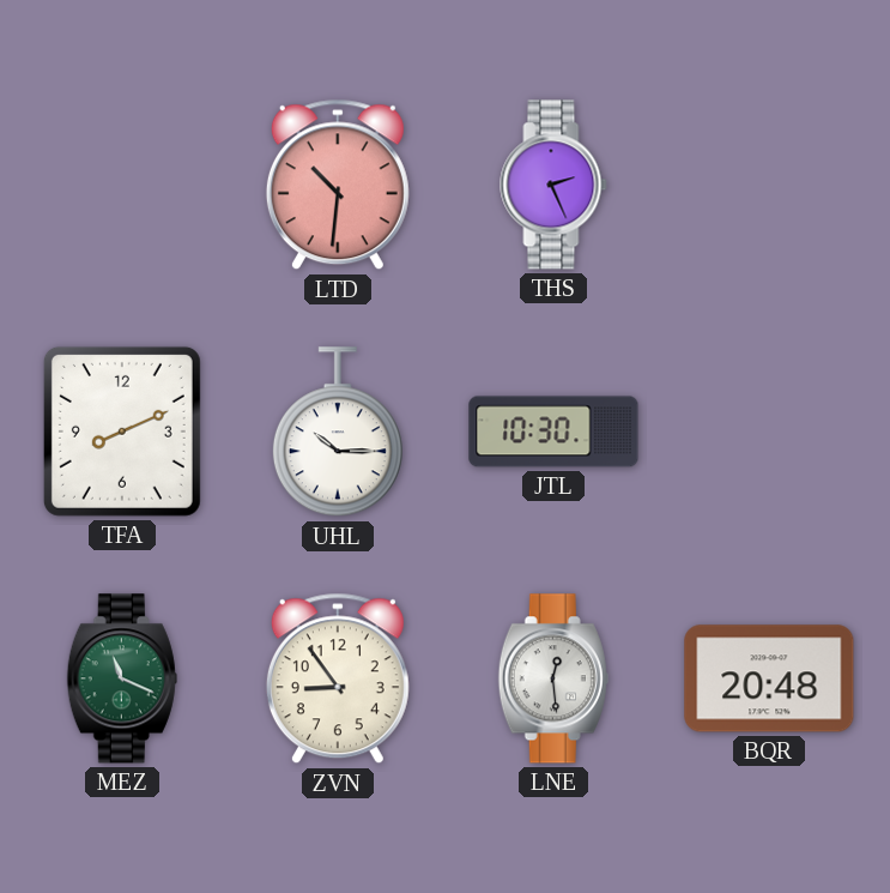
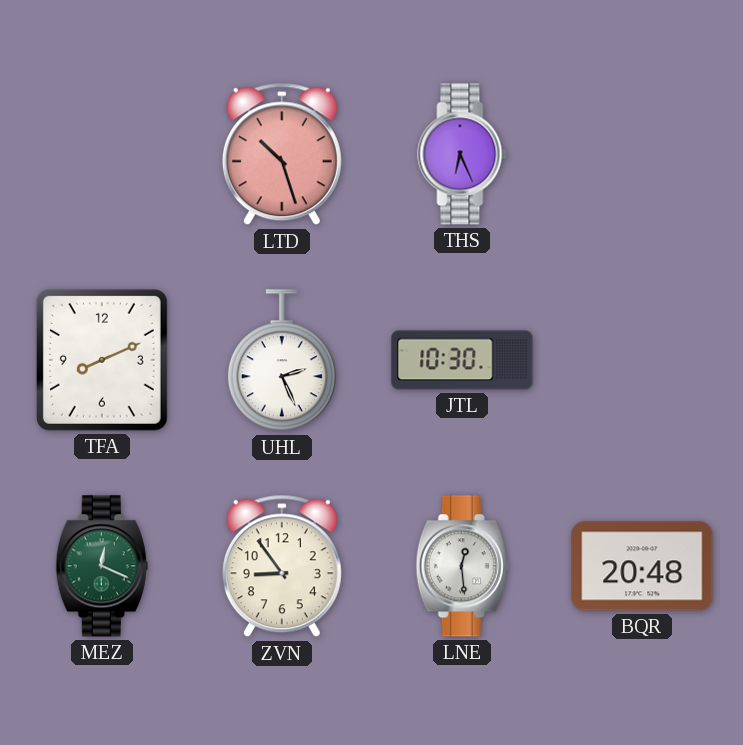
LTD: 10:31 -> 10:27 (282, 154)
THS: 2:26 -> 6:26 (462, 154)
UHL: 10:15 -> 2:26 (282, 361)
MEZ: 11:19 -> 12:19 (102, 566)
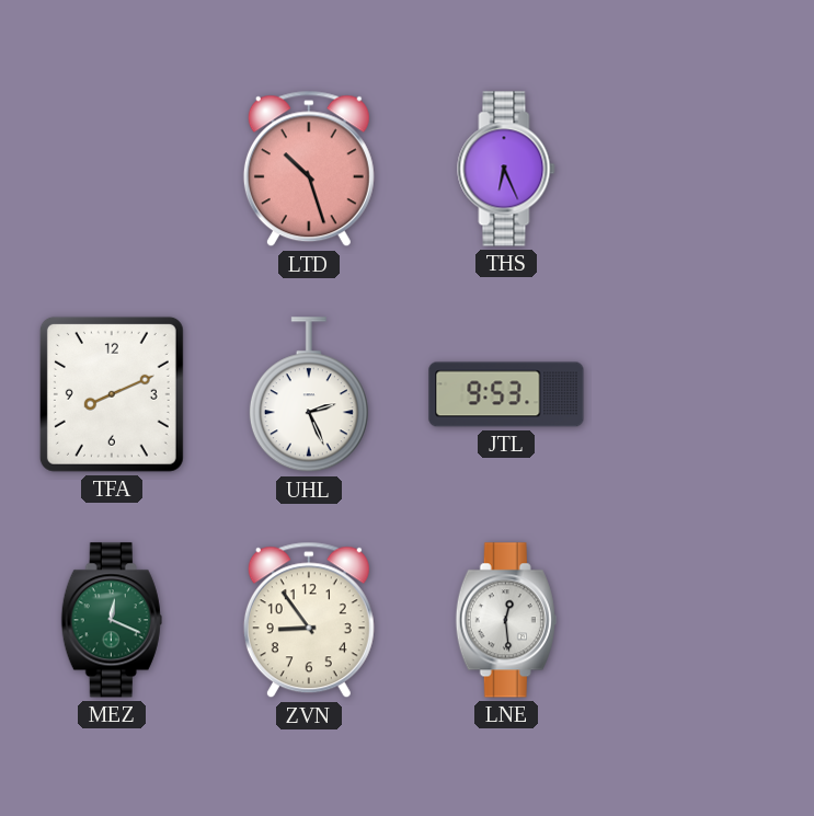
JTL: 10:30 -> 9:53 (506, 394)
BQR: 20:48 -> none (642, 566)
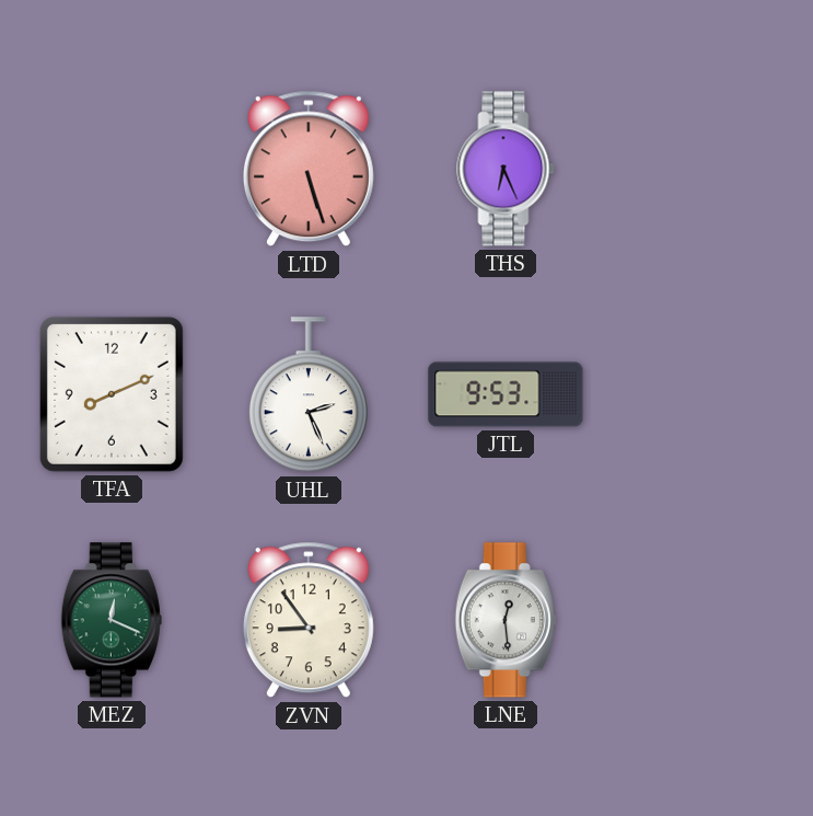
LTD: 10:27 -> 5:27 (309, 169)
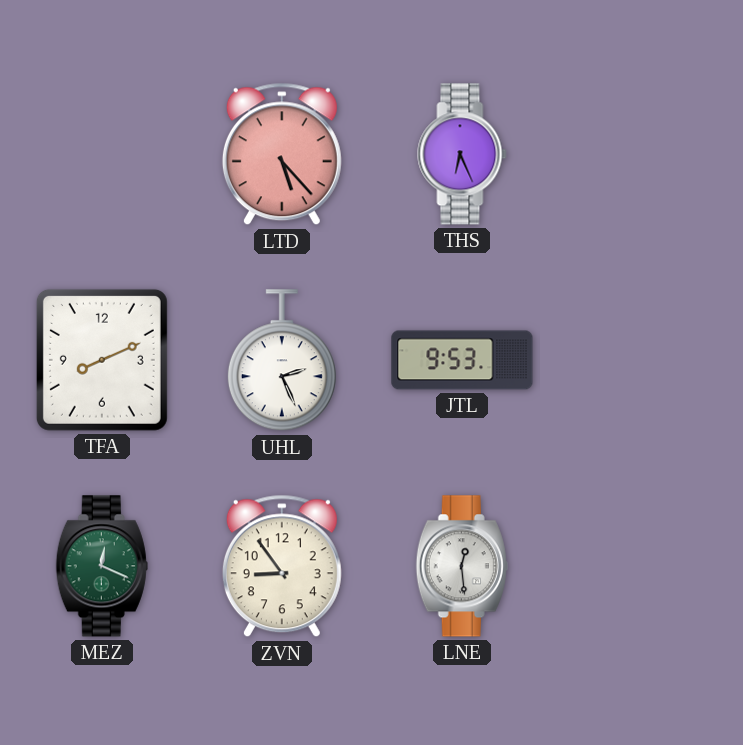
LTD: 5:27 -> 5:23 (282, 154)
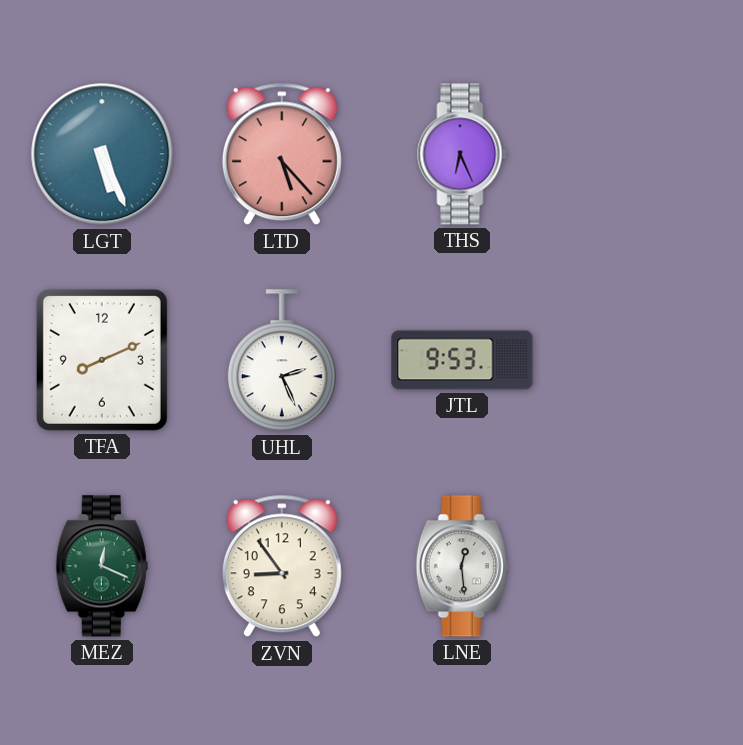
LGT: none -> 5:26 (102, 154)
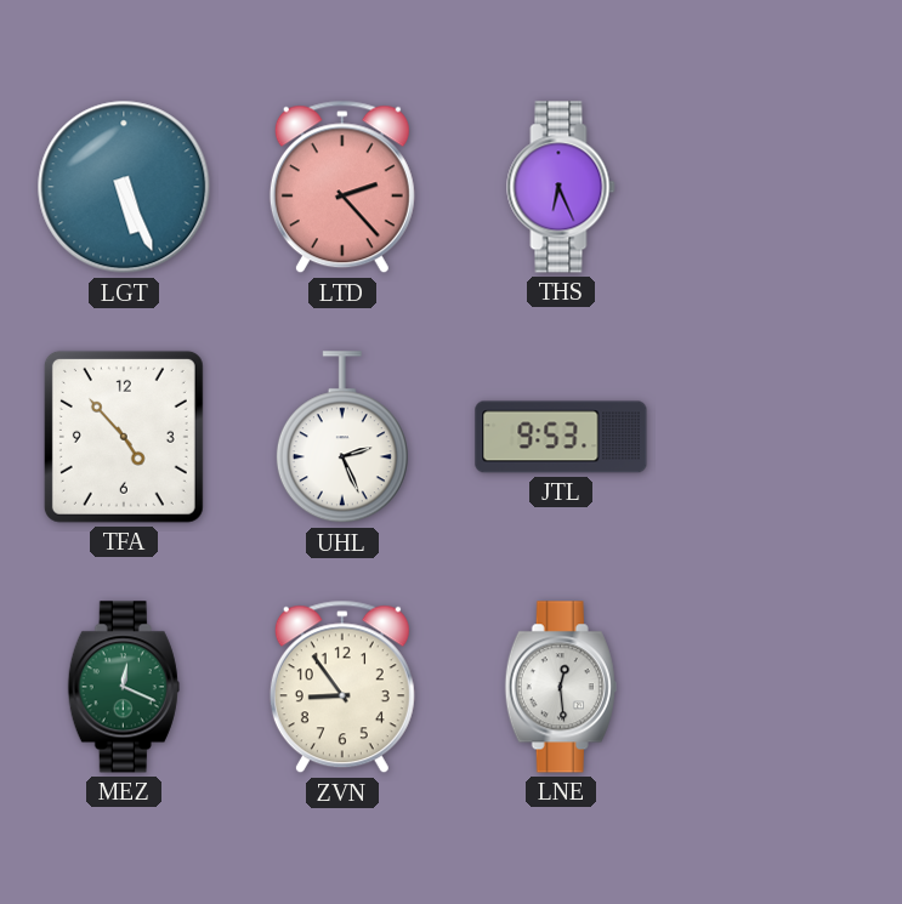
LTD: 5:23 -> 2:23 (342, 187)
TFA: 8:11 -> 4:53 (124, 437)
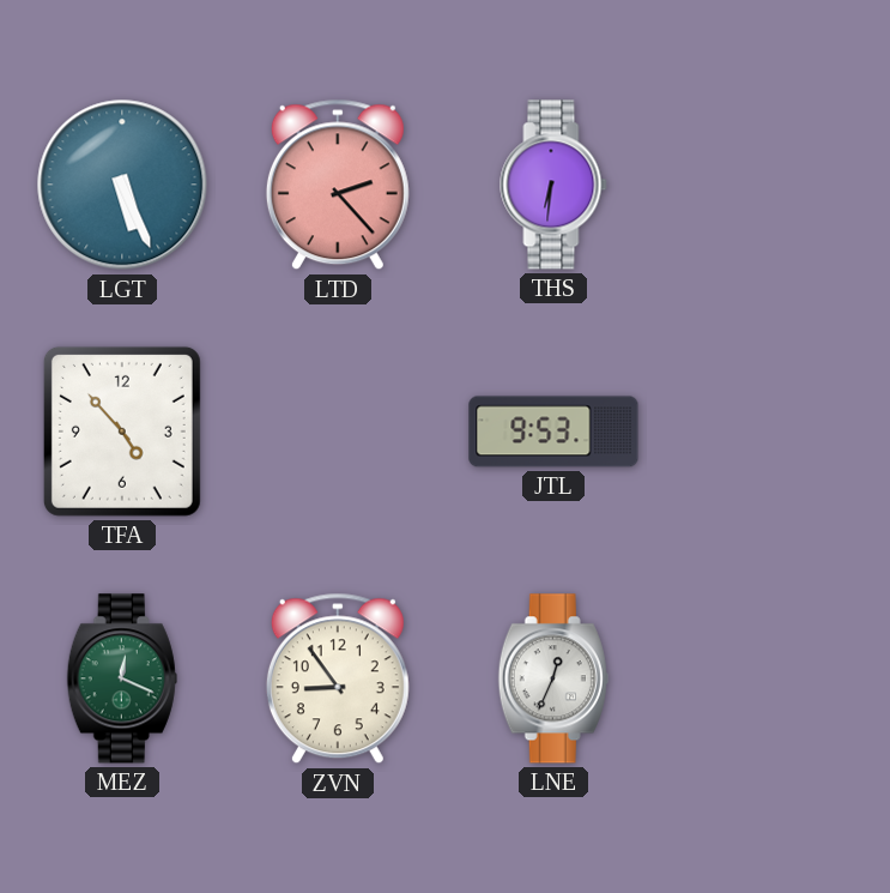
THS: 6:26 -> 6:31 (553, 185)
UHL: 2:26 -> none (342, 438)
LNE: 12:29 -> 12:34 (553, 678)
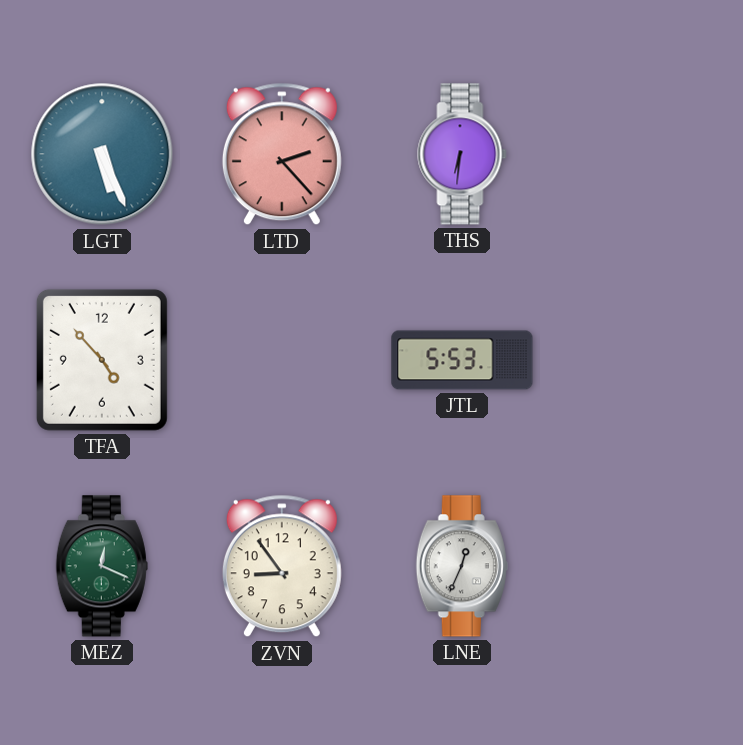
JTL: 9:53 -> 5:53 (462, 360)
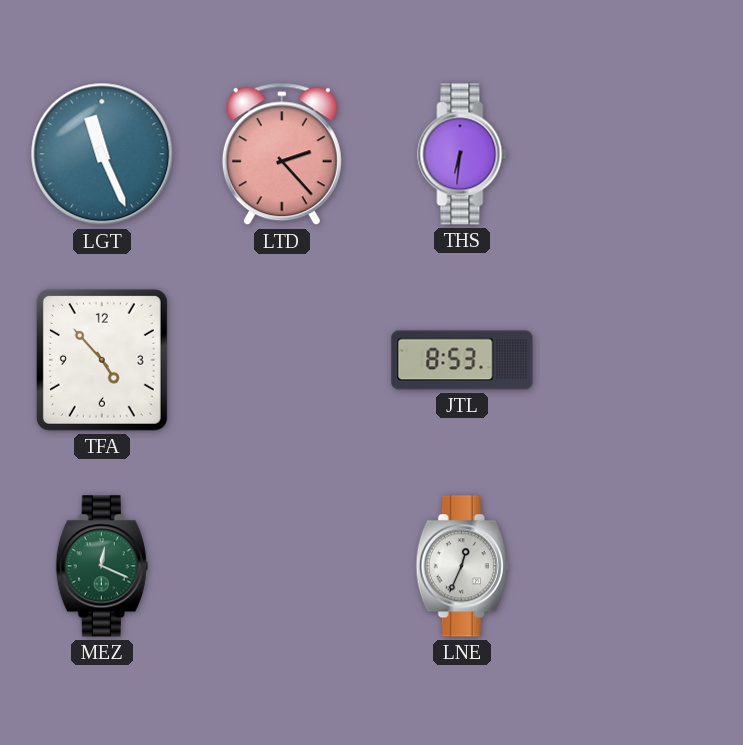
LGT: 5:26 -> 11:26 (102, 154)
JTL: 5:53 -> 8:53 (462, 360)
ZVN: 8:54 -> none (282, 566)
